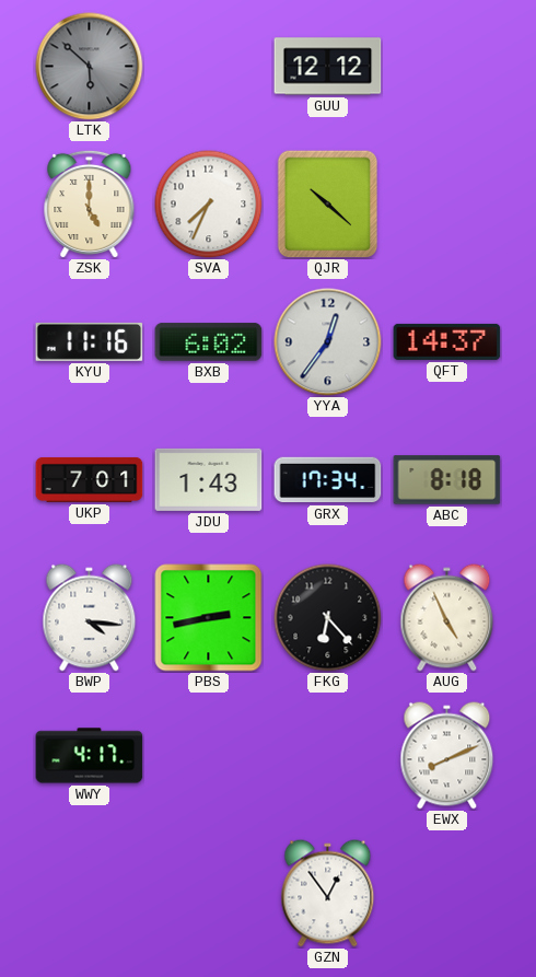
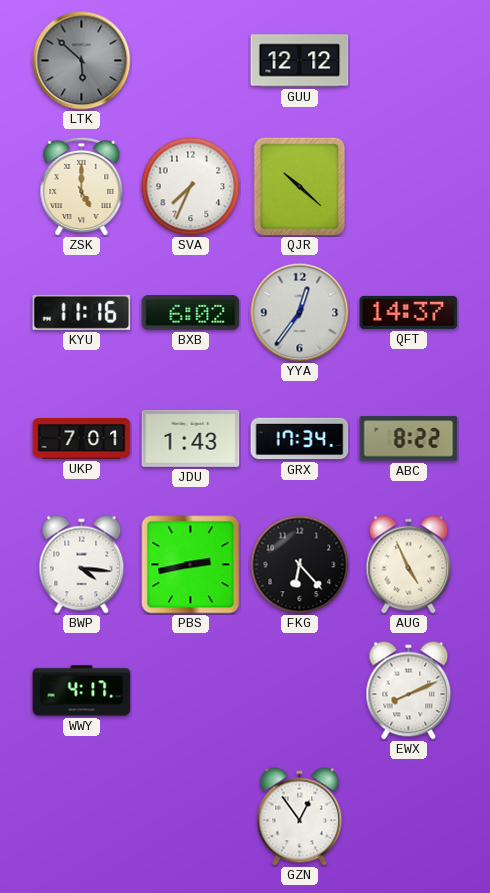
ABC: 8:18 -> 8:22 (409, 439)
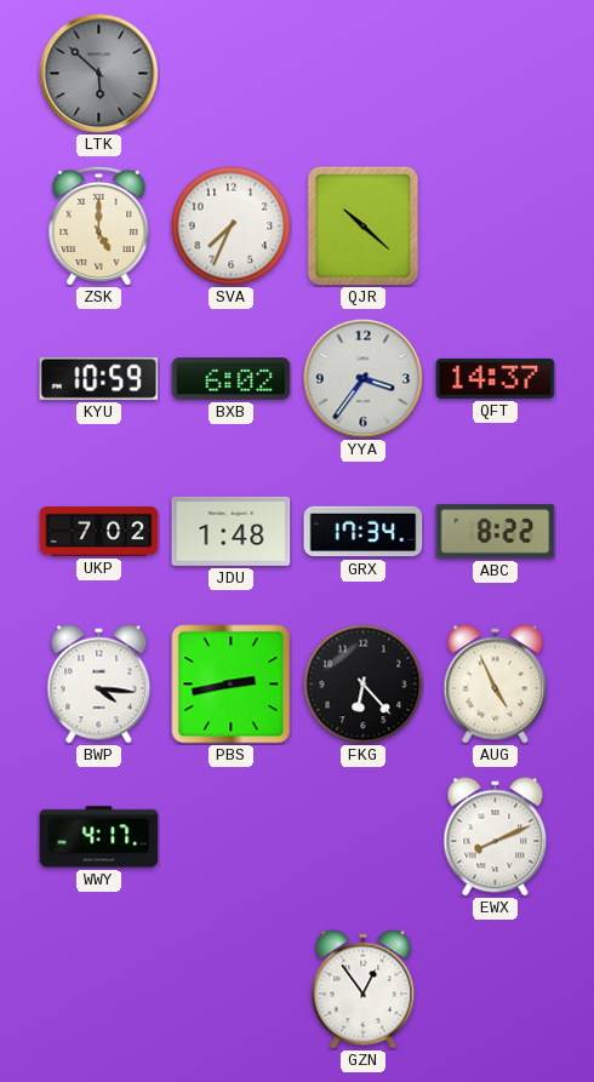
GUU: 12:12 -> none (300, 61)
KYU: 11:16 -> 10:59 (99, 378)
YYA: 12:36 -> 3:36 (364, 379)
UKP: 7:01 -> 7:02 (99, 531)
JDU: 1:43 -> 1:48 (232, 531)
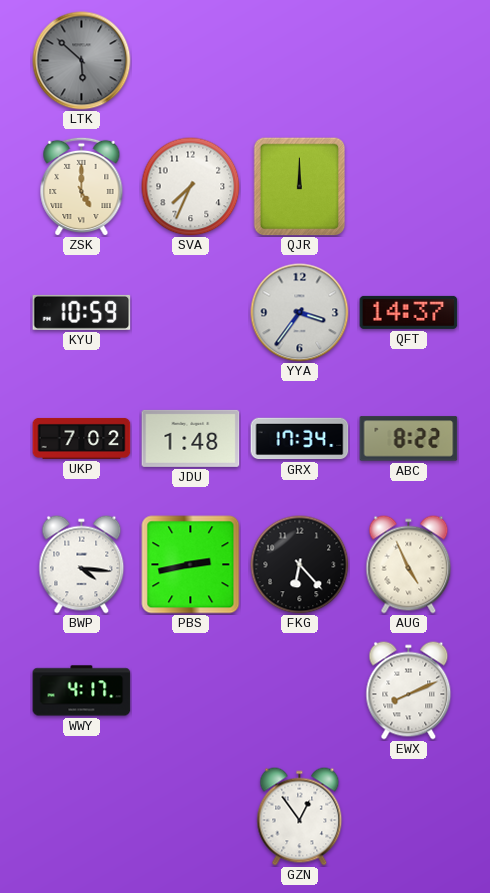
QJR: 10:22 -> 12:00 (300, 186)
BXB: 6:02 -> none (232, 379)
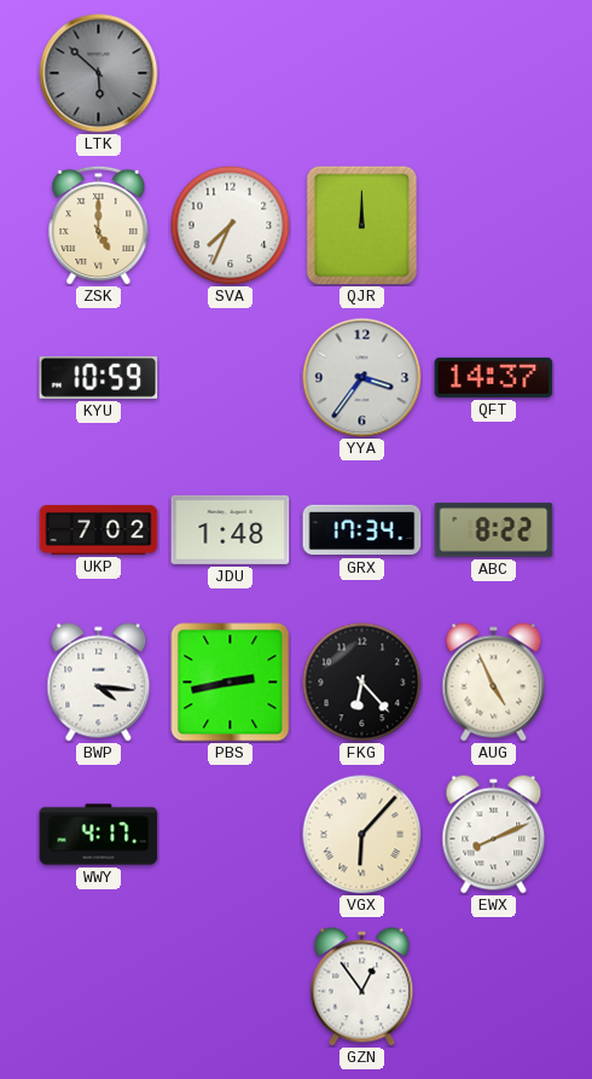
VGX: none -> 6:07 (362, 835)
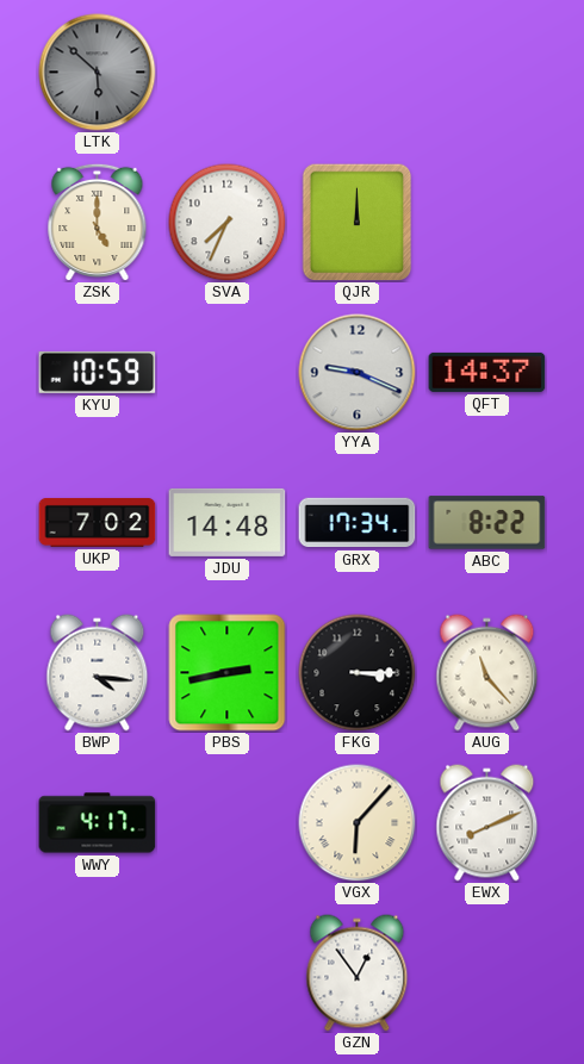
YYA: 3:36 -> 9:19 (358, 373)
JDU: 1:48 -> 14:48 (228, 522)
FKG: 6:23 -> 3:15 (358, 673)
AUG: 4:56 -> 11:23 (487, 673)
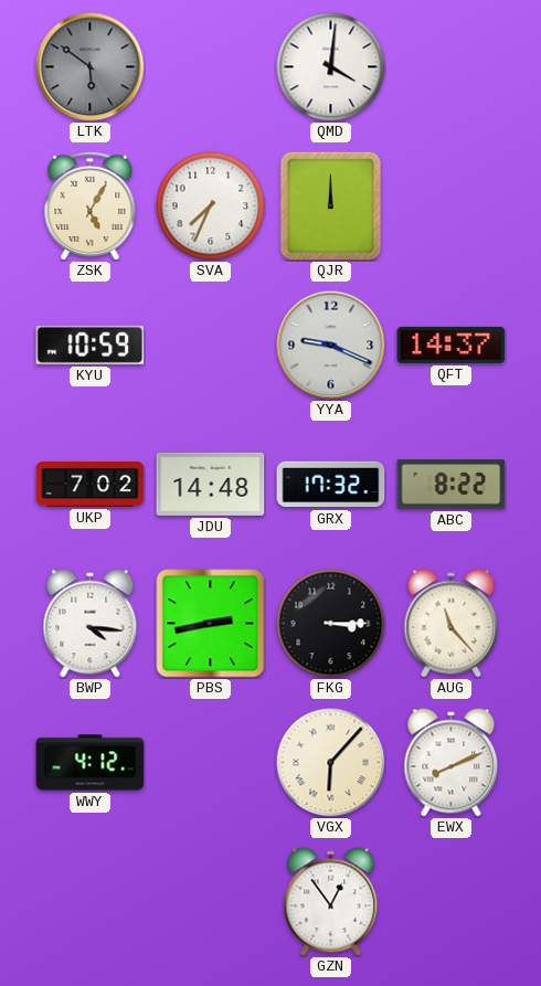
LTK: 5:52 -> 5:51 (91, 67)
QMD: none -> 4:01 (331, 67)
ZSK: 5:00 -> 5:05 (91, 205)
GRX: 17:34 -> 17:32 (331, 485)
WWY: 4:17 -> 4:12 (91, 763)
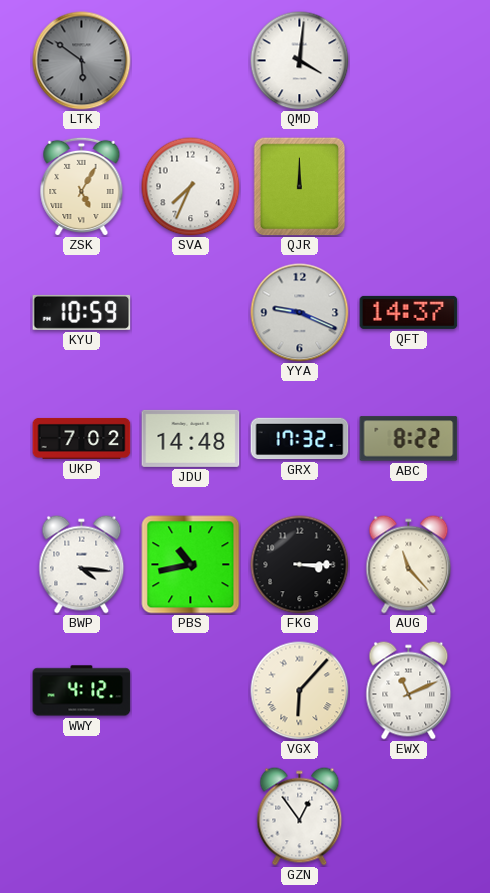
PBS: 2:43 -> 10:43 (191, 565)
EWX: 8:11 -> 11:11 (409, 691)
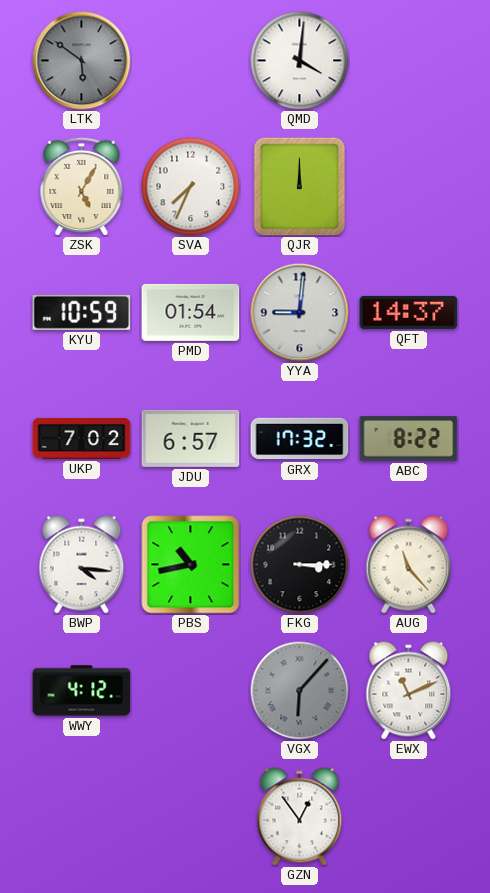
PMD: none -> 01:54 (191, 312)
YYA: 9:19 -> 9:01 (300, 313)
JDU: 14:48 -> 6:57 (191, 438)
VGX dial: cream -> grey (300, 691)
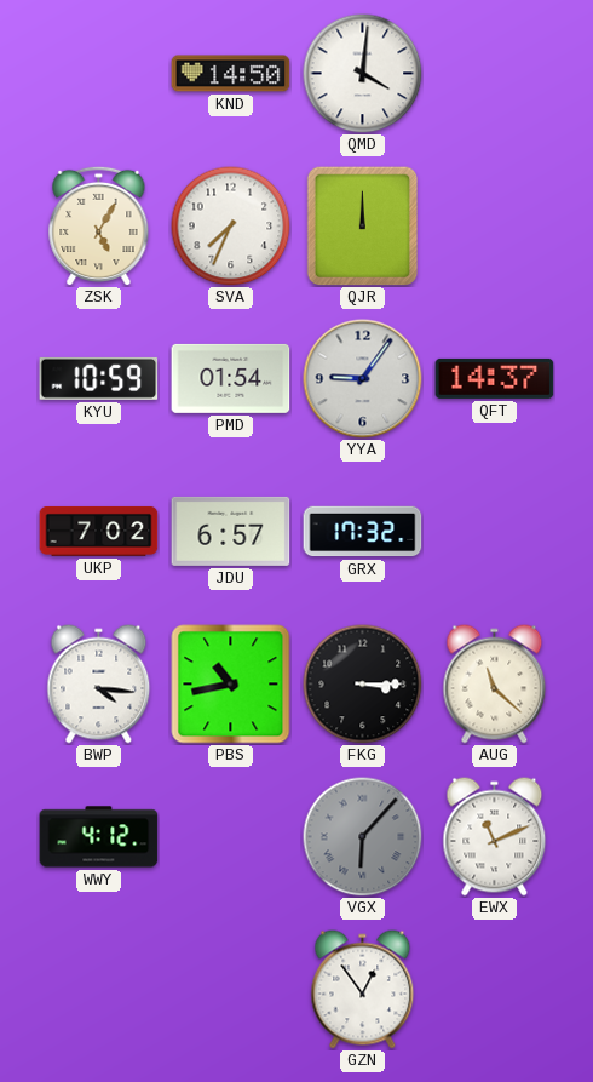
LTK: 5:51 -> none (82, 61)
KND: none -> 14:50 (231, 74)
YYA: 9:01 -> 9:06 (363, 379)
ABC: 8:22 -> none (409, 439)
AUG: 11:23 -> 11:22 (495, 685)
